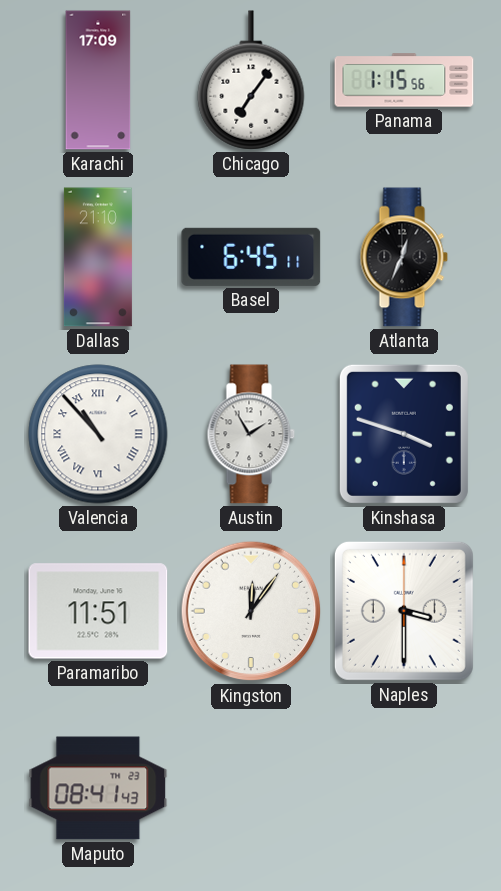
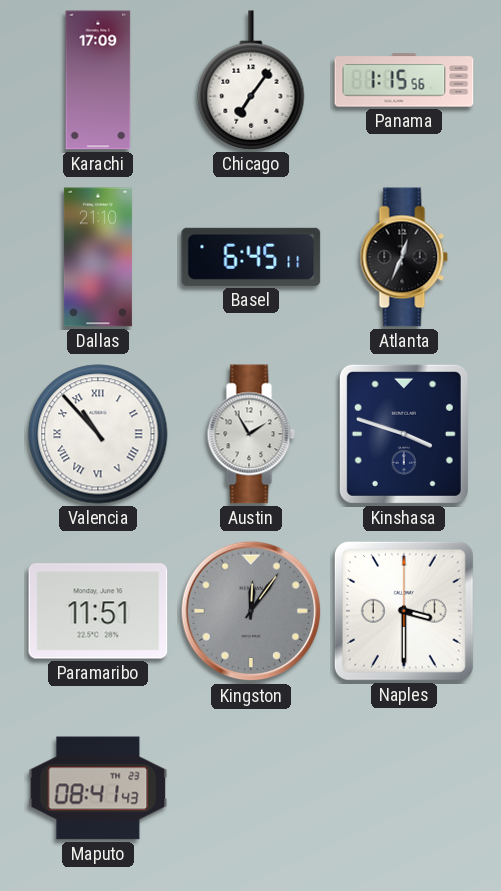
Kingston dial: white -> grey (251, 611)
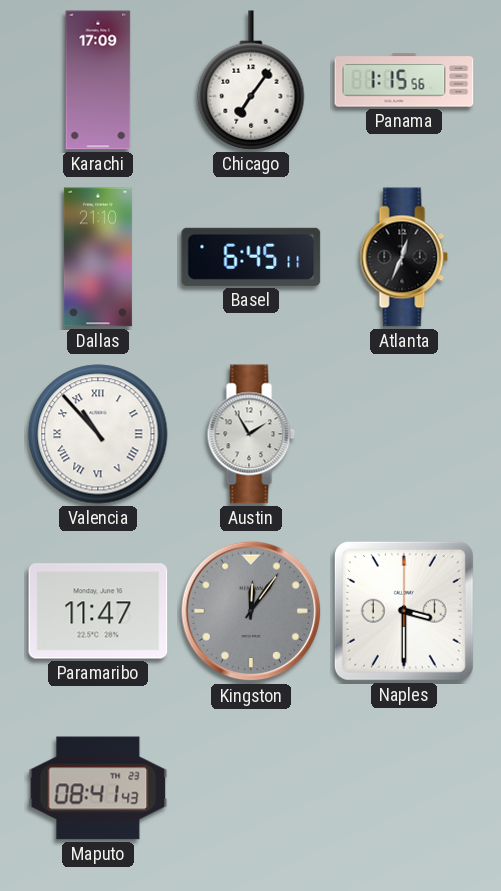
Kinshasa: 3:48 -> none (404, 434)
Paramaribo: 11:51 -> 11:47 (98, 611)
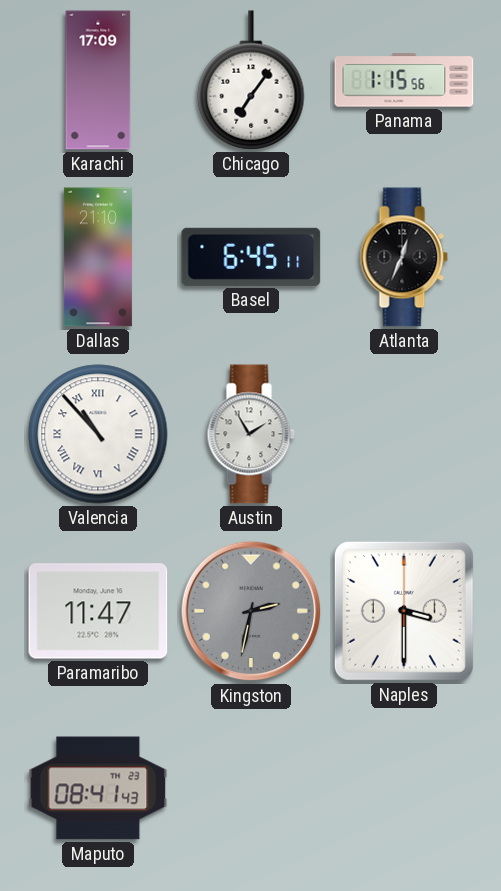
Kingston: 12:06 -> 2:32 (251, 611)
